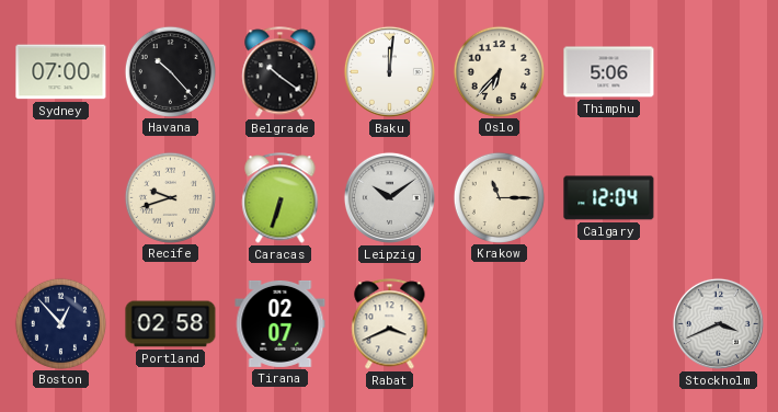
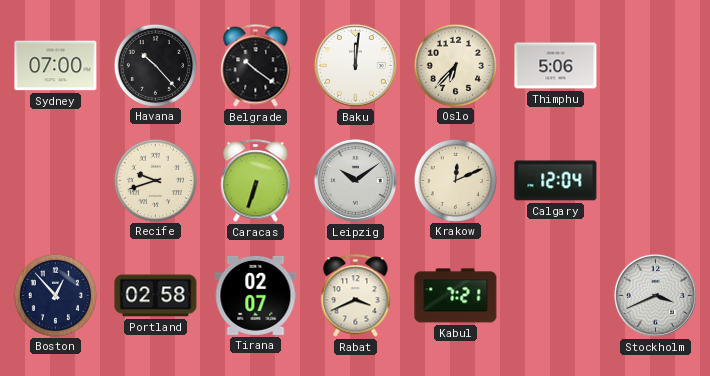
Krakow: 11:15 -> 12:11 (455, 180)
Kabul: none -> 7:21 (456, 296)
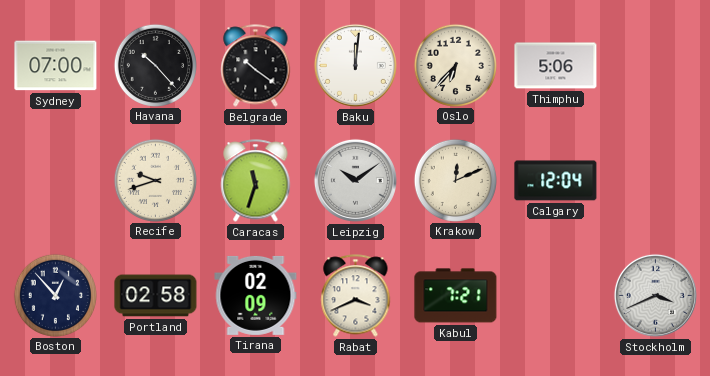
Caracas: 6:33 -> 11:33 (256, 181)
Tirana: 02:07 -> 02:09 (256, 295)
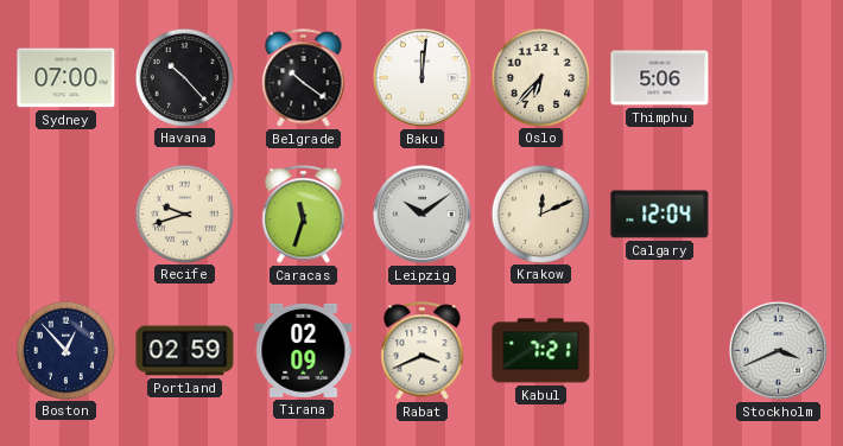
Portland: 02:58 -> 02:59 (185, 351)
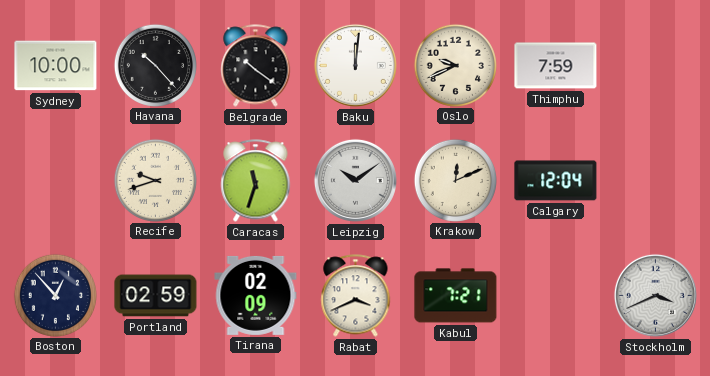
Sydney: 07:00 -> 10:00 (56, 66)
Oslo: 6:37 -> 9:41 (455, 65)
Thimphu: 5:06 -> 7:59 (556, 66)
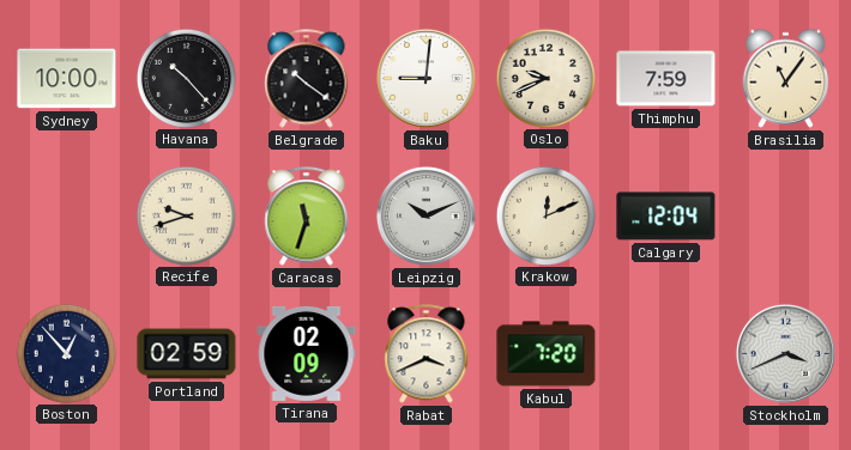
Baku: 12:01 -> 9:01 (425, 78)
Brasilia: none -> 11:06 (786, 78)
Leipzig: 10:09 -> 10:11 (425, 215)
Kabul: 7:21 -> 7:20 (547, 354)
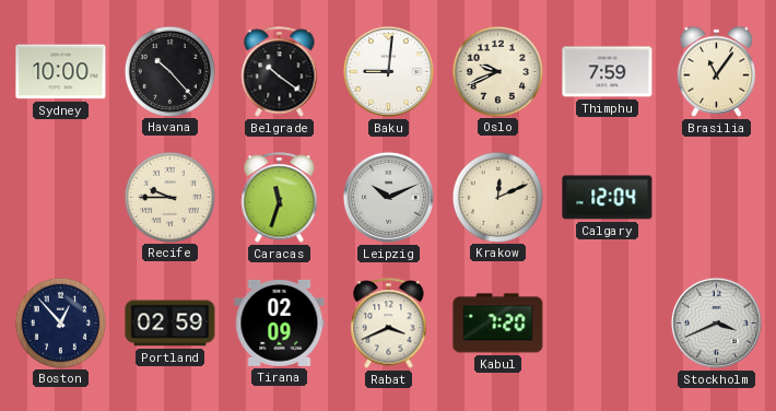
Recife: 9:42 -> 9:45 (169, 197)
